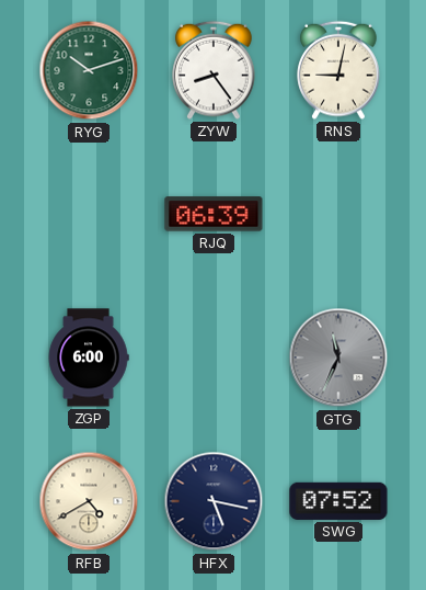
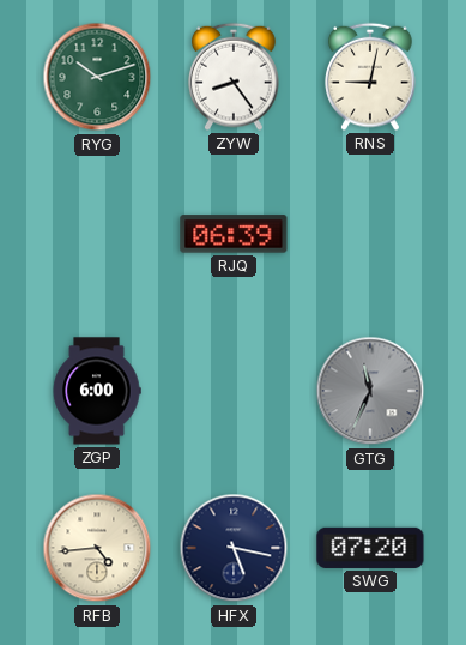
RFB: 4:40 -> 4:44 (97, 548)
SWG: 07:52 -> 07:20 (370, 548)
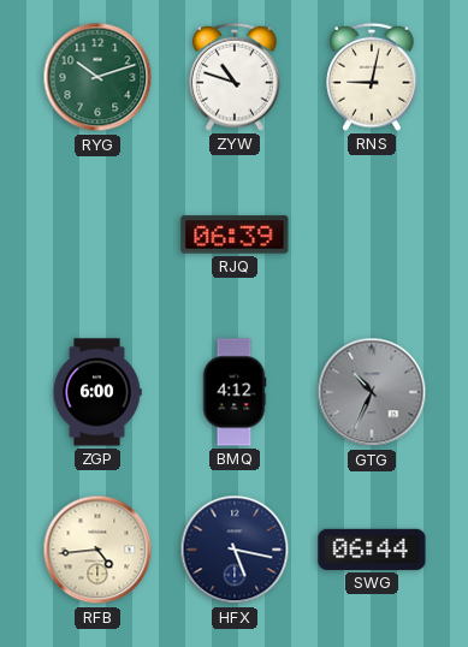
ZYW: 8:24 -> 10:48 (235, 77)
BMQ: none -> 4:12 (235, 392)
GTG: 11:34 -> 10:34 (372, 392)
SWG: 07:20 -> 06:44 (372, 550)
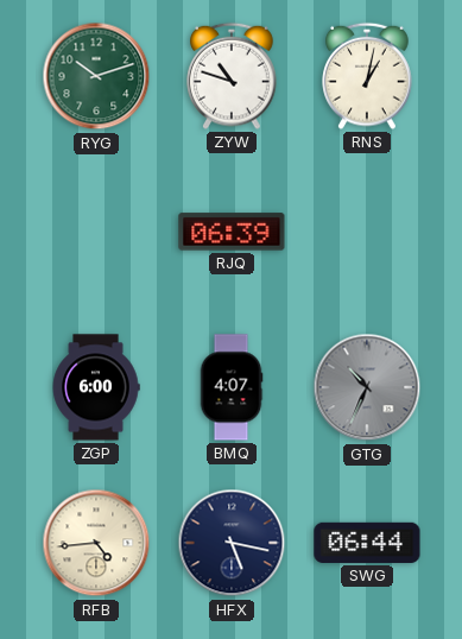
RNS: 9:02 -> 1:02 (367, 76)
BMQ: 4:12 -> 4:07 (232, 387)
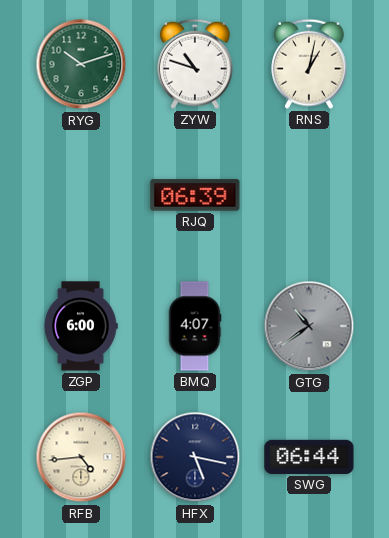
GTG: 10:34 -> 10:39 (309, 326)
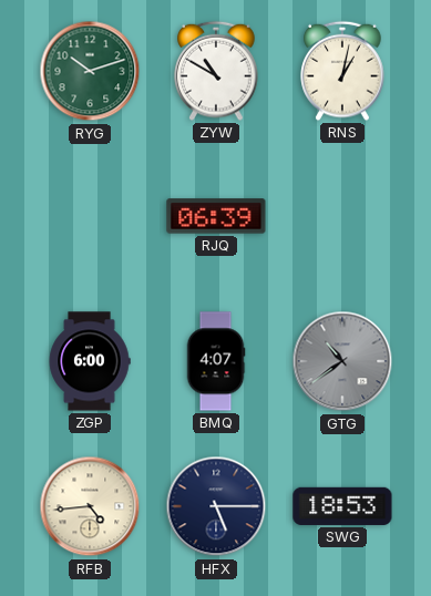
ZYW: 10:48 -> 10:50 (216, 71)
HFX: 5:17 -> 5:15 (216, 506)
SWG: 06:44 -> 18:53 (342, 506)
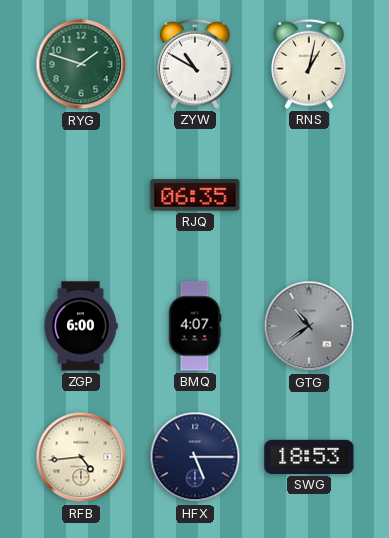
RYG: 10:12 -> 1:48 (81, 64)
RJQ: 06:39 -> 06:35 (195, 195)
